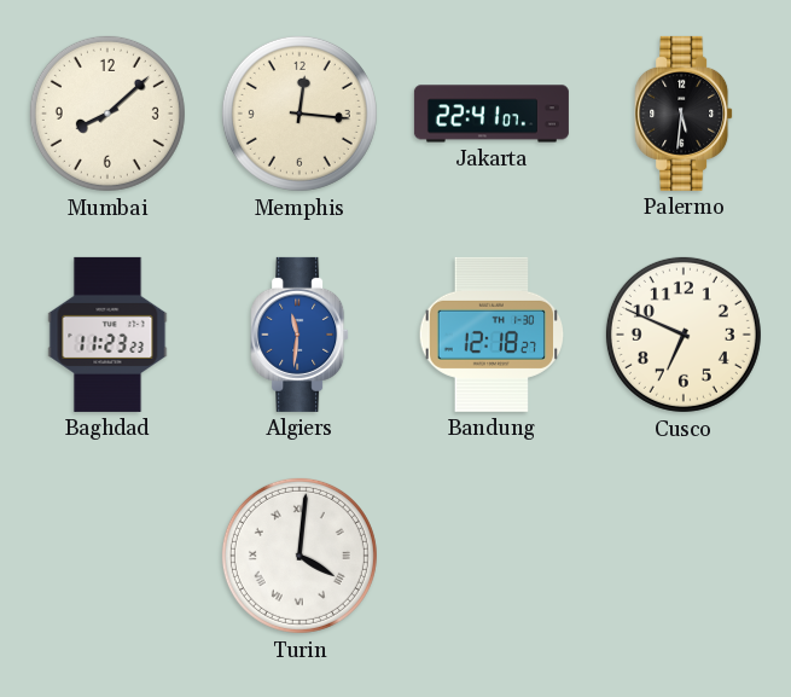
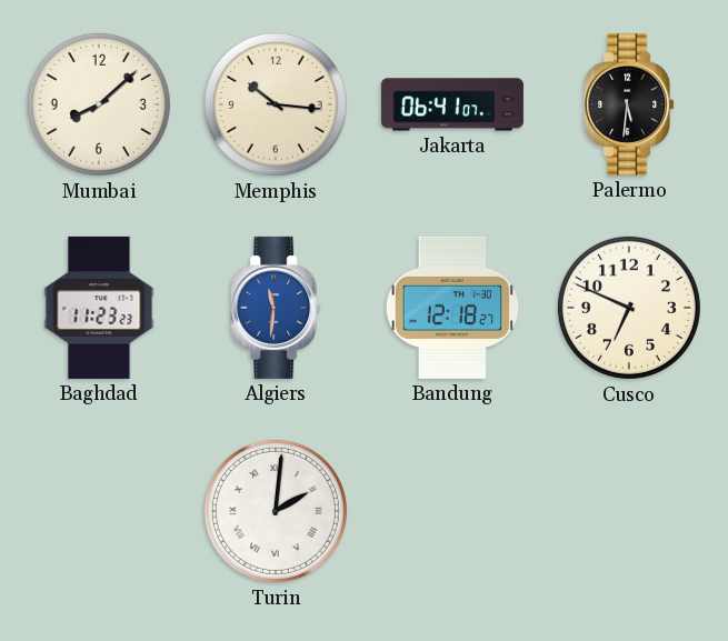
Memphis: 12:16 -> 10:16 (276, 104)
Jakarta: 22:41 -> 06:41 (452, 104)
Turin: 4:01 -> 2:01 (276, 511)
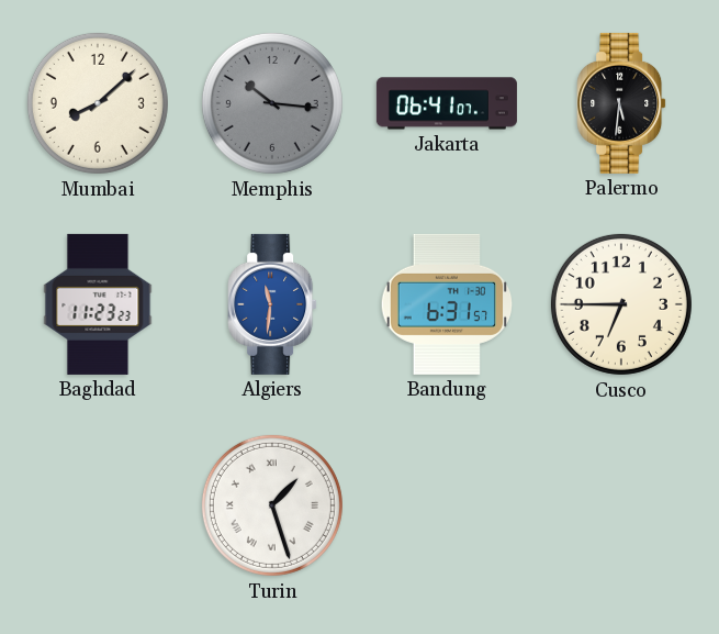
Memphis dial: cream -> grey (272, 103)
Bandung: 12:18 -> 6:31 (447, 304)
Cusco: 6:49 -> 6:45 (621, 304)
Turin: 2:01 -> 1:27 (272, 505)
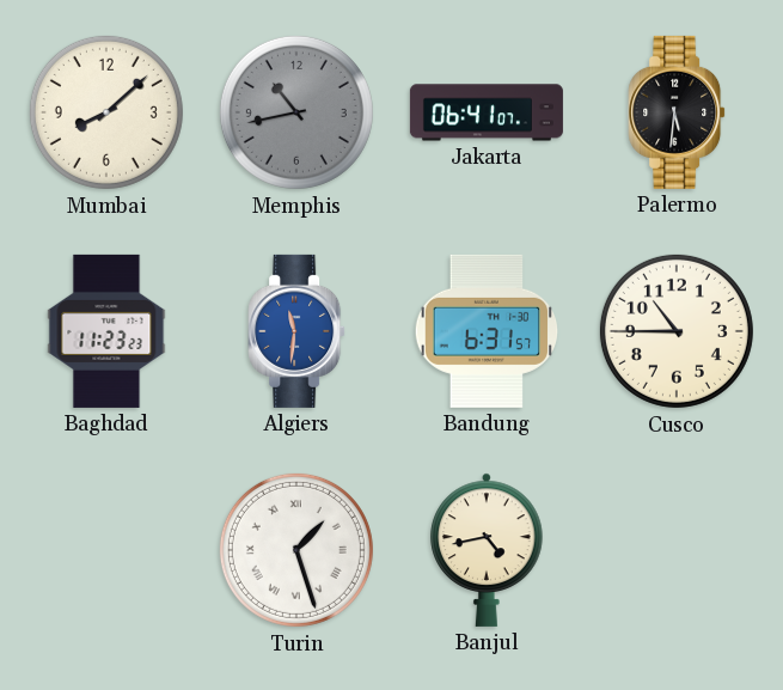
Memphis: 10:16 -> 10:43 (296, 112)
Cusco: 6:45 -> 10:45 (677, 331)
Banjul: none -> 4:43 (487, 550)
